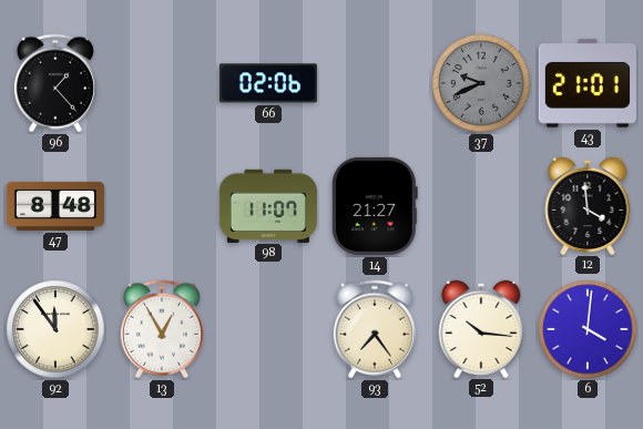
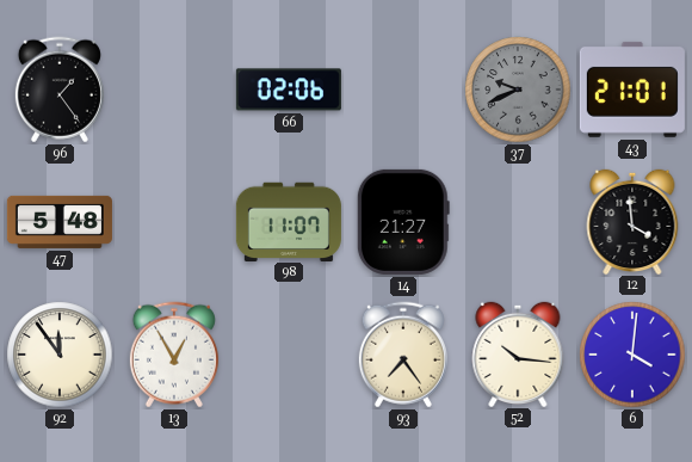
96: 1:23 -> 1:24 (60, 90)
47: 8:48 -> 5:48 (60, 222)
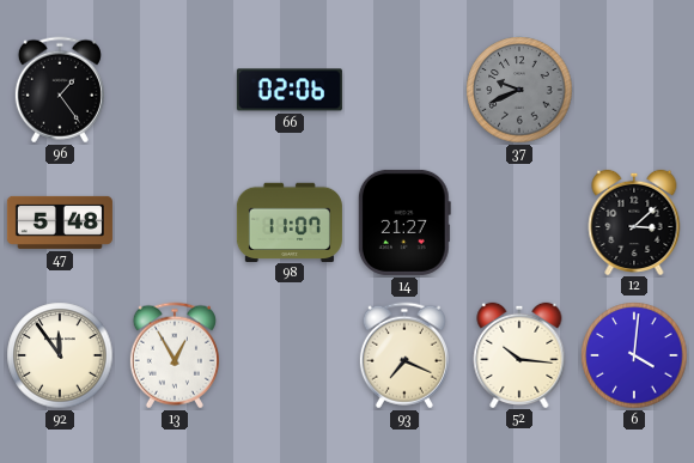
43: 21:01 -> none (632, 90)
12: 3:59 -> 3:08 (634, 221)
93: 7:24 -> 7:19 (404, 355)
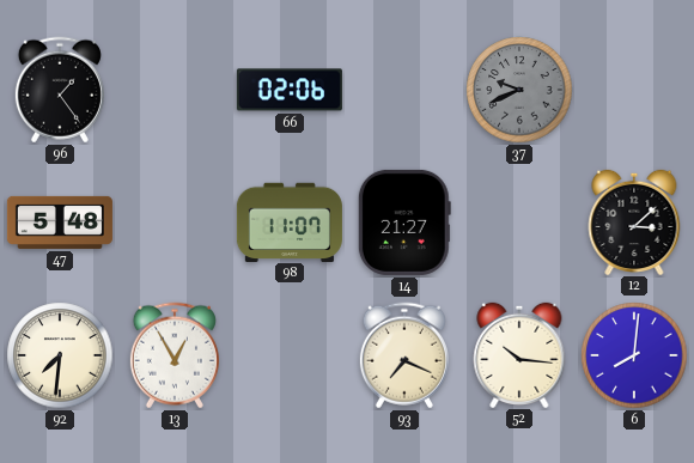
92: 11:54 -> 7:31 (60, 355)
6: 4:01 -> 8:01 (634, 355)
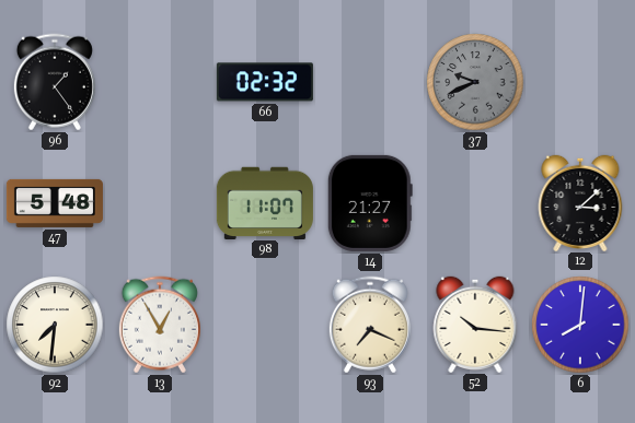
66: 02:06 -> 02:32 (265, 82)
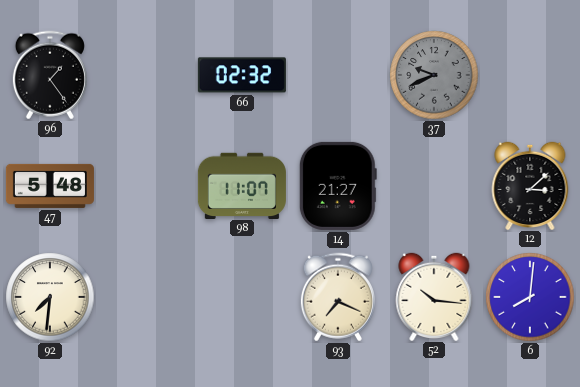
13: 12:55 -> none (160, 325)
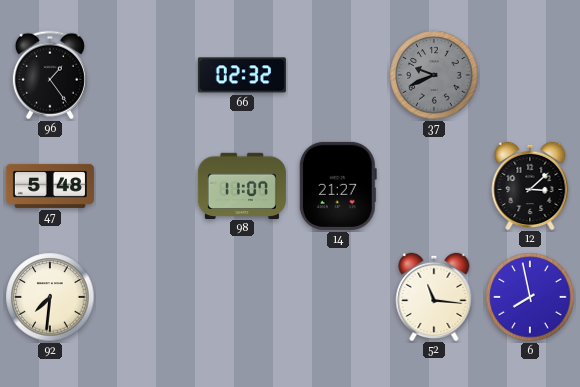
93: 7:19 -> none (338, 297)
52: 10:16 -> 11:16 (434, 296)
6: 8:01 -> 7:58 (530, 297)
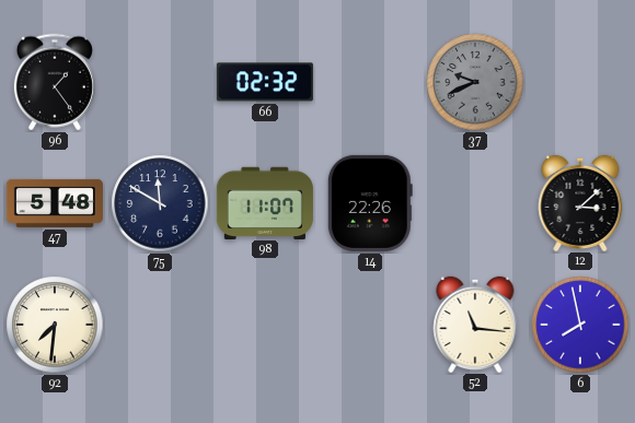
75: none -> 11:50 (160, 203)
14: 21:27 -> 22:26 (370, 203)
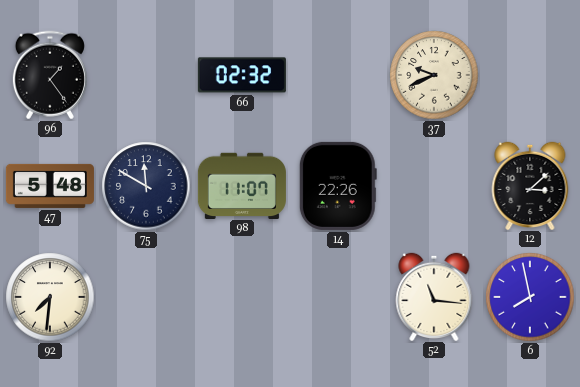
37 dial: grey -> cream (434, 75)
